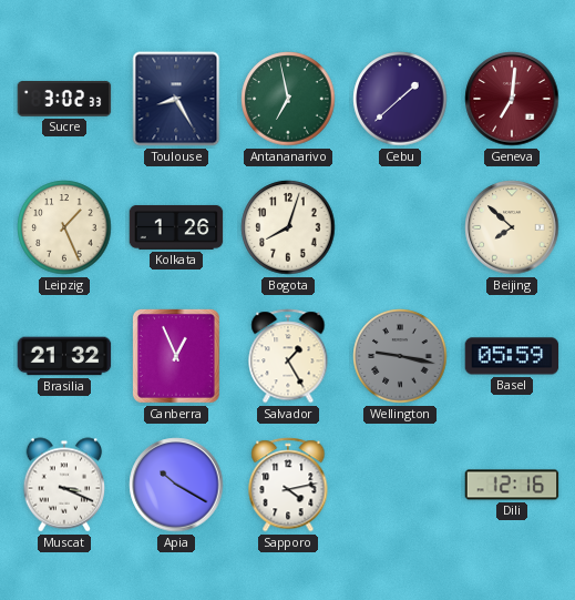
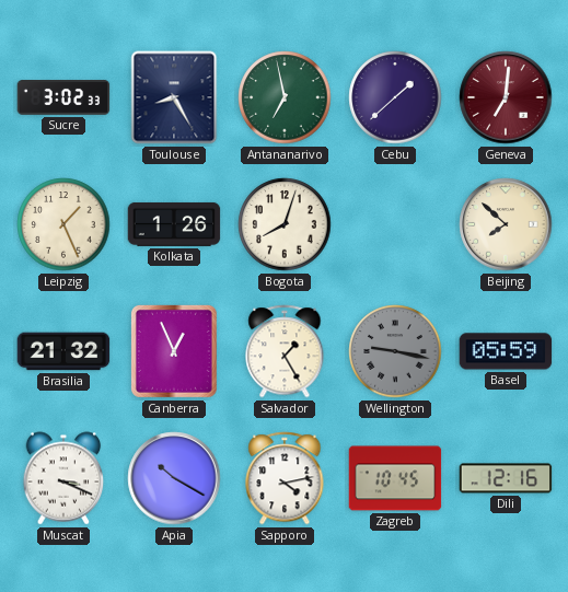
Zagreb: none -> 10:45 (395, 478)
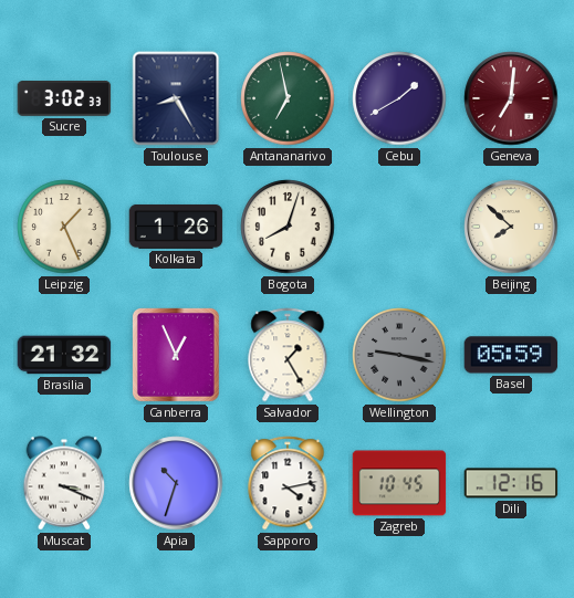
Cebu: 1:38 -> 1:40 (399, 98)
Apia: 10:20 -> 10:33 (176, 483)
